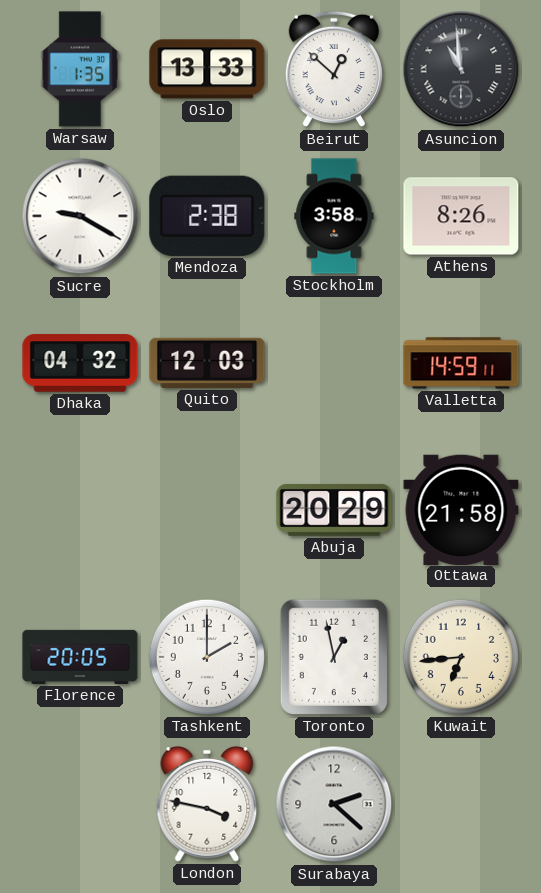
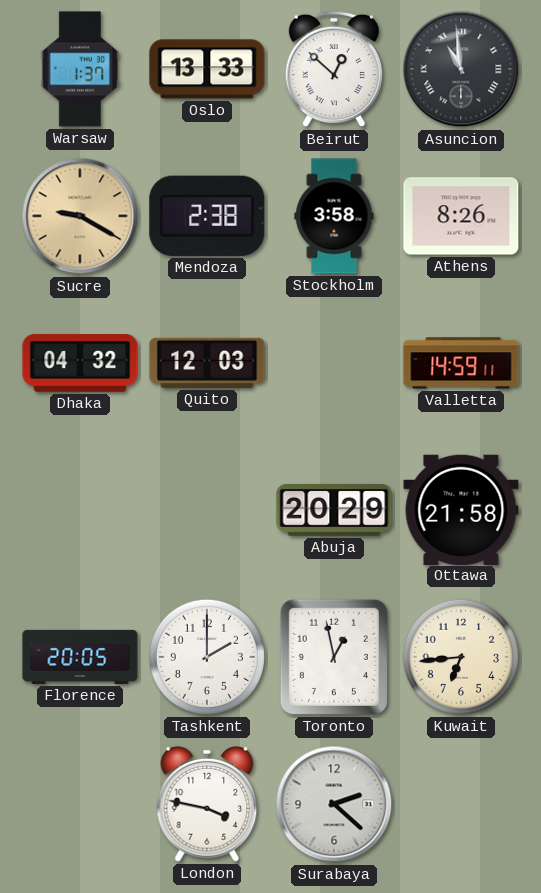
Warsaw: 1:35 -> 1:37 (80, 69)
Sucre dial: white -> champagne (80, 216)
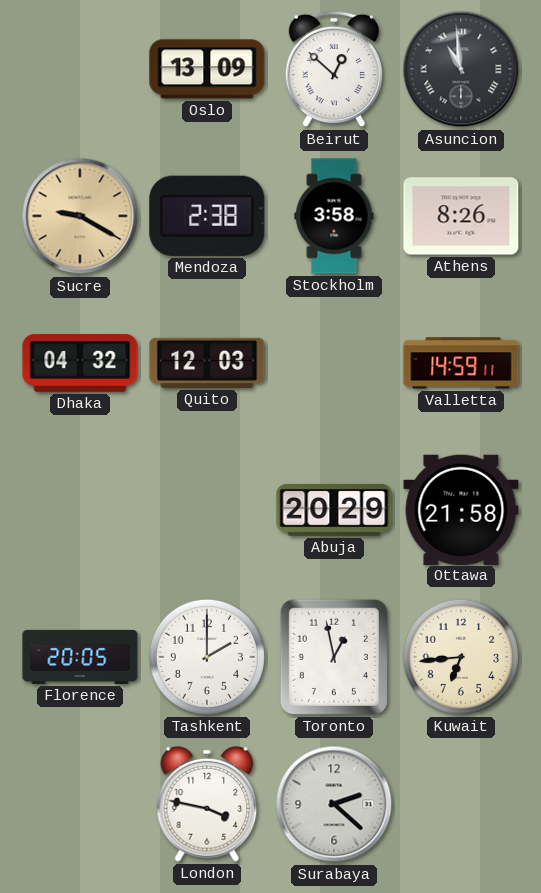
Warsaw: 1:37 -> none (80, 69)
Oslo: 13:33 -> 13:09 (207, 69)
